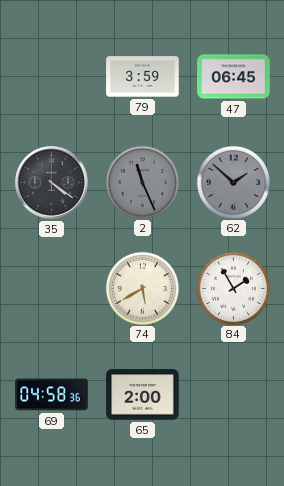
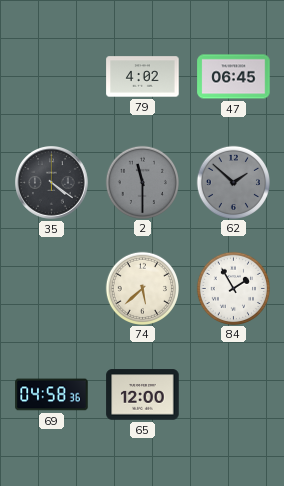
79: 3:59 -> 4:02 (143, 77)
2: 11:26 -> 11:30 (142, 182)
74: 5:40 -> 5:38 (142, 288)
65: 2:00 -> 12:00 (143, 395)
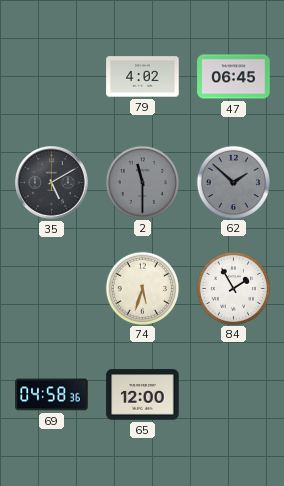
35: 4:21 -> 5:10 (52, 183)
74: 5:38 -> 5:33 (142, 288)
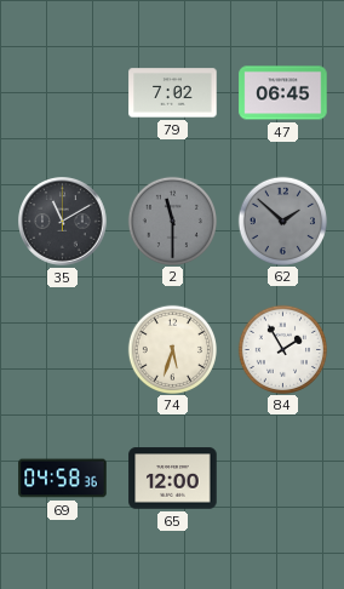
79: 4:02 -> 7:02 (173, 93)
35: 5:10 -> 11:10 (63, 222)
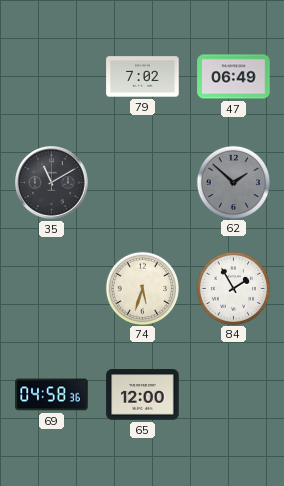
47: 06:45 -> 06:49 (234, 77)
2: 11:30 -> none (172, 221)
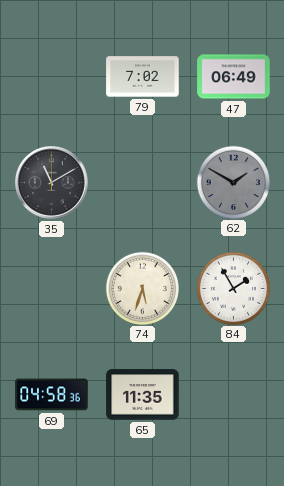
62: 1:52 -> 1:50 (233, 182)
65: 12:00 -> 11:35 (143, 395)
